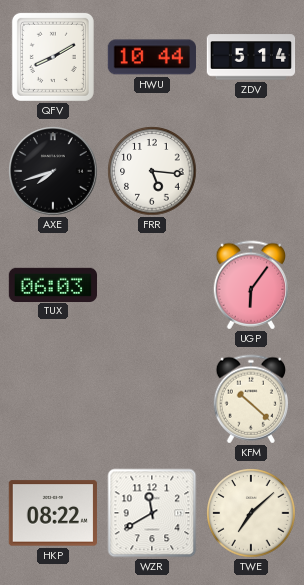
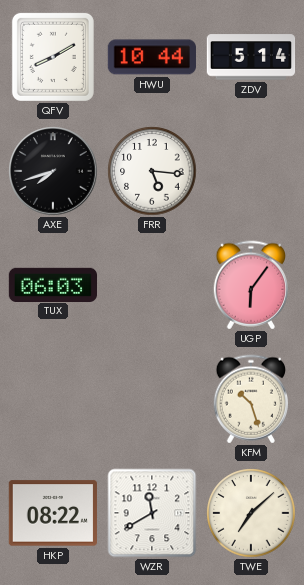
KFM: 10:22 -> 10:27 (250, 399)
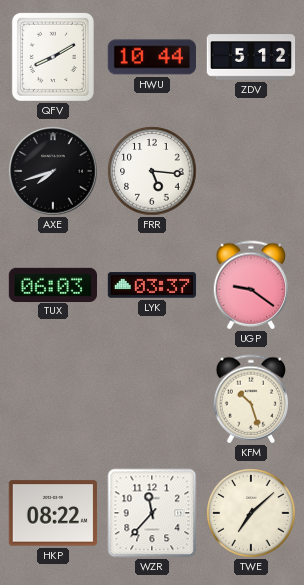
ZDV: 5:14 -> 5:12 (251, 57)
LYK: none -> 03:37 (151, 285)
UGP: 6:06 -> 9:21 (250, 285)
WZR: 11:40 -> 11:37 (152, 513)
